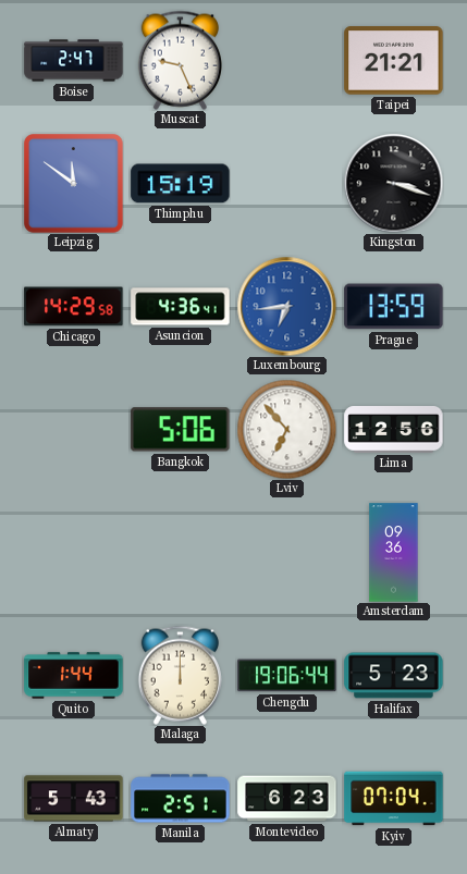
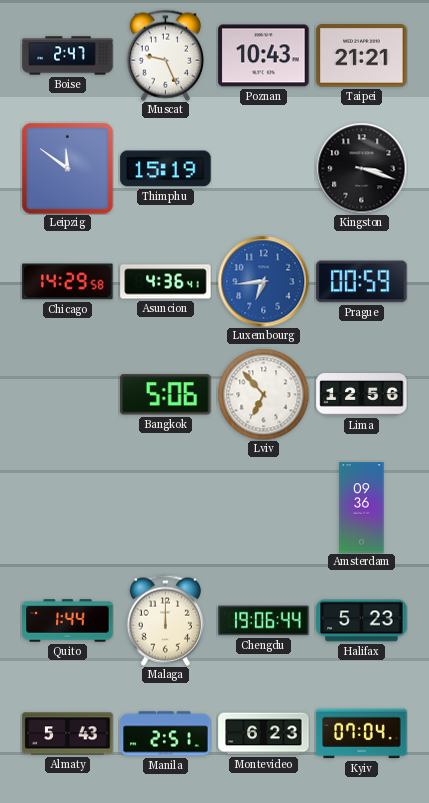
Poznan: none -> 10:43 (264, 56)
Prague: 13:59 -> 00:59 (362, 282)
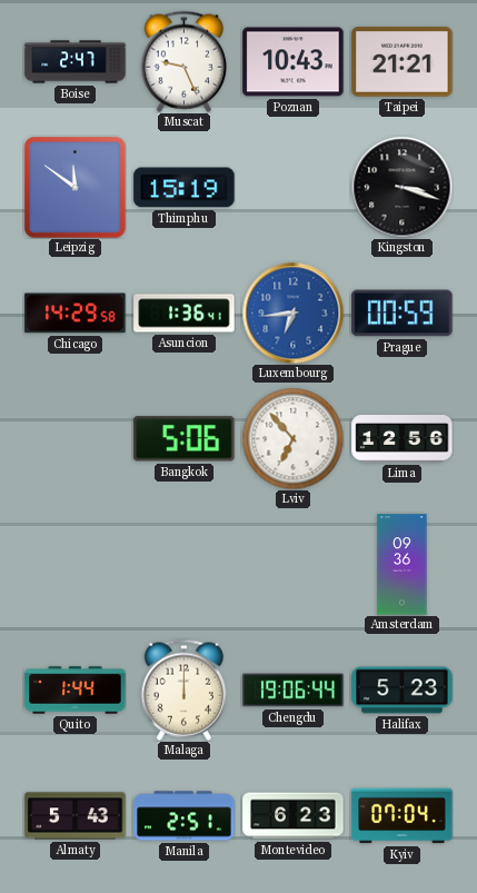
Asuncion: 4:36 -> 1:36 (185, 314)
